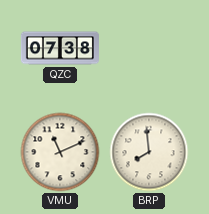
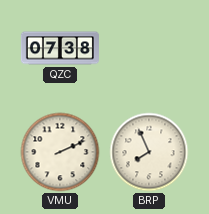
VMU: 11:11 -> 2:11 (60, 152)
BRP: 7:59 -> 7:56 (149, 152)
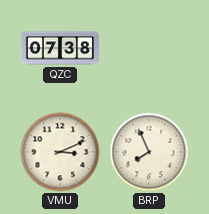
VMU: 2:11 -> 3:11 (60, 152)
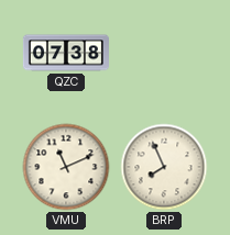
VMU: 3:11 -> 11:11 (66, 167)
